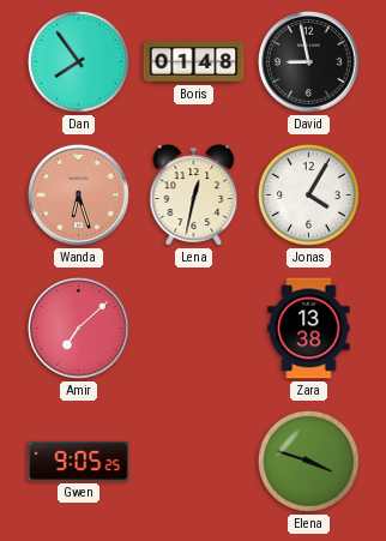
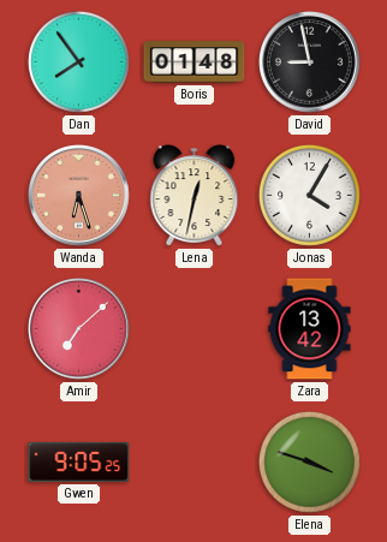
Zara: 13:38 -> 13:42 (310, 329)
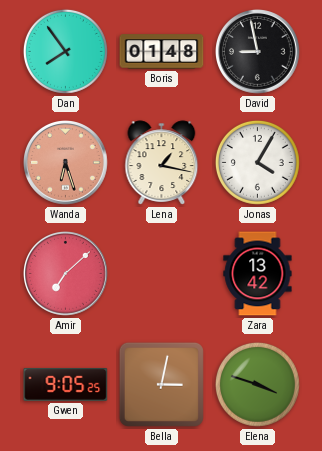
Lena: 12:32 -> 1:17 (162, 163)
Bella: none -> 3:02 (161, 384)
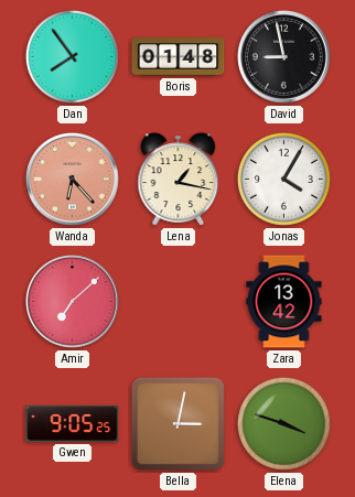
Wanda: 6:27 -> 6:23 (73, 180)
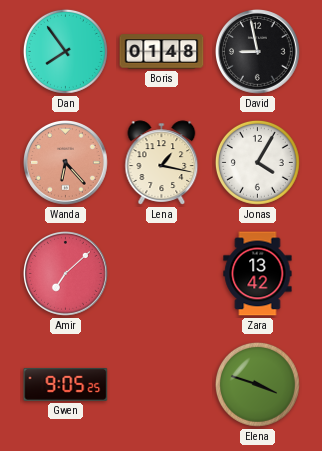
Bella: 3:02 -> none (177, 423)
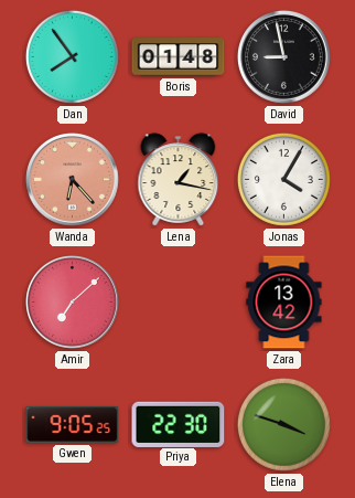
Priya: none -> 22:30 (179, 424)
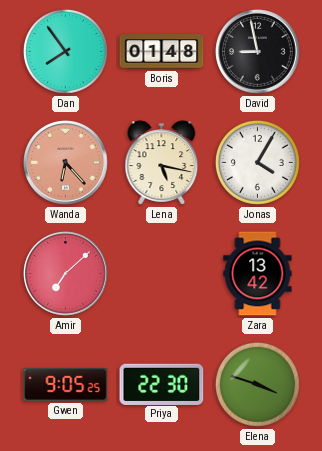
Lena: 1:17 -> 5:17 (162, 163)
